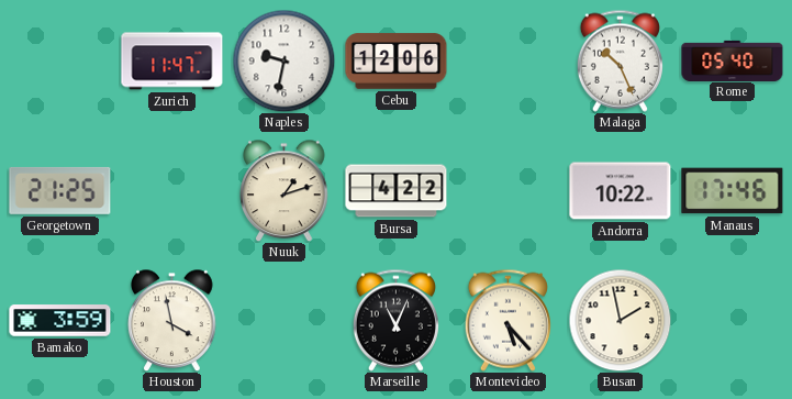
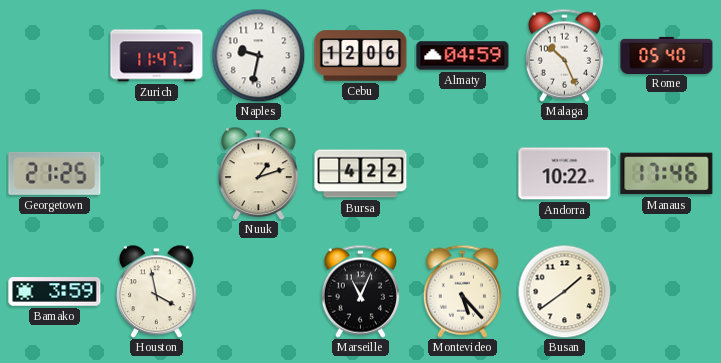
Almaty: none -> 04:59 (463, 56)
Busan: 1:58 -> 1:39 (564, 291)
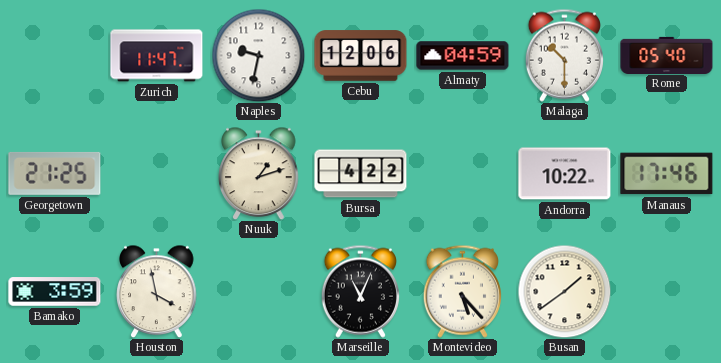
Malaga: 10:26 -> 10:30 (564, 55)
